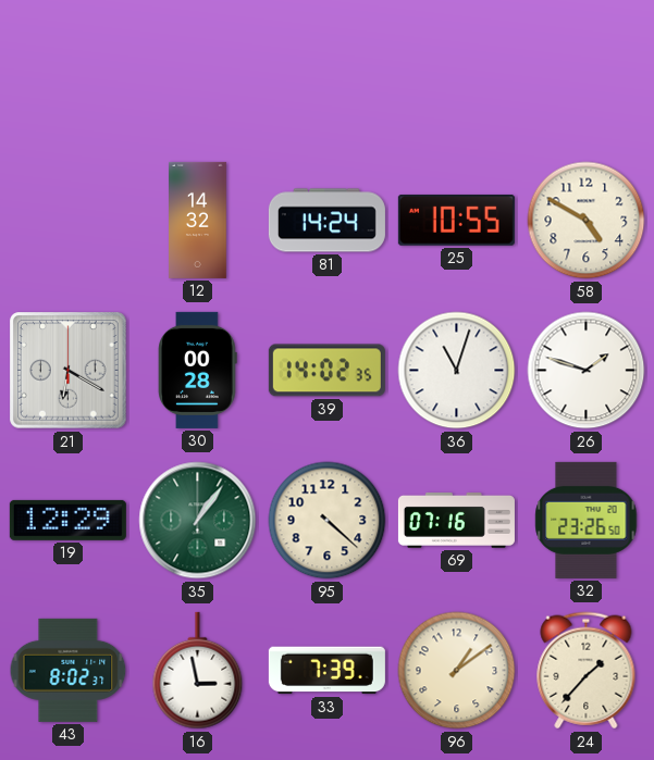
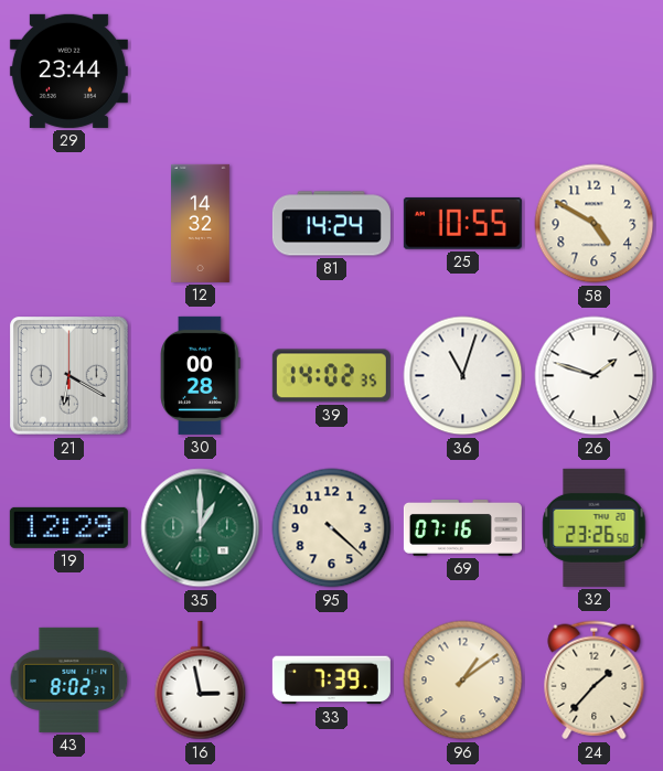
29: none -> 23:44 (68, 71)
35: 1:06 -> 1:00 (201, 528)
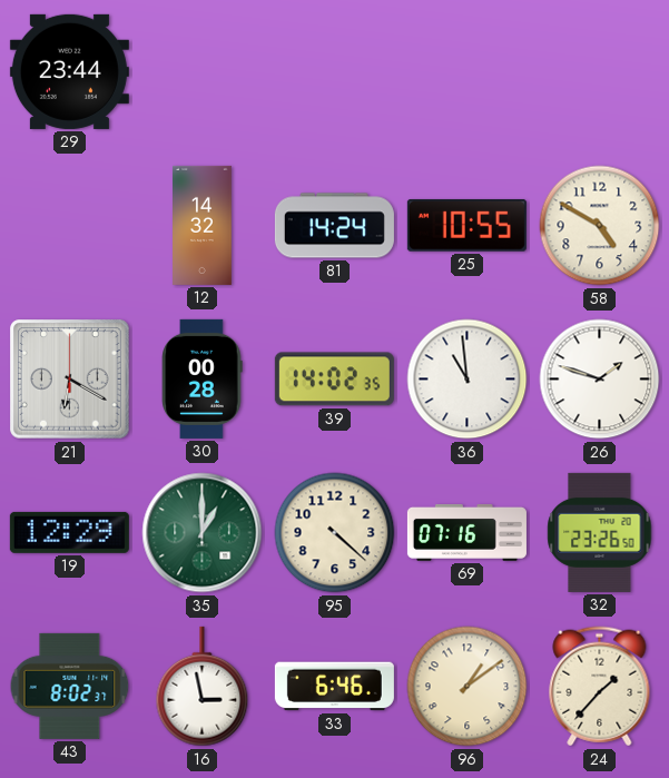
36: 11:03 -> 10:59 (468, 380)
33: 7:39 -> 6:46 (334, 687)
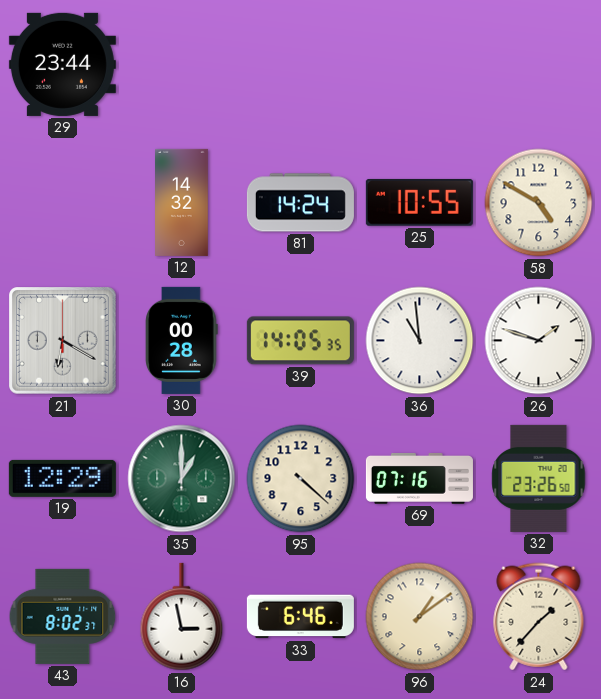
39: 14:02 -> 14:05 (300, 341)
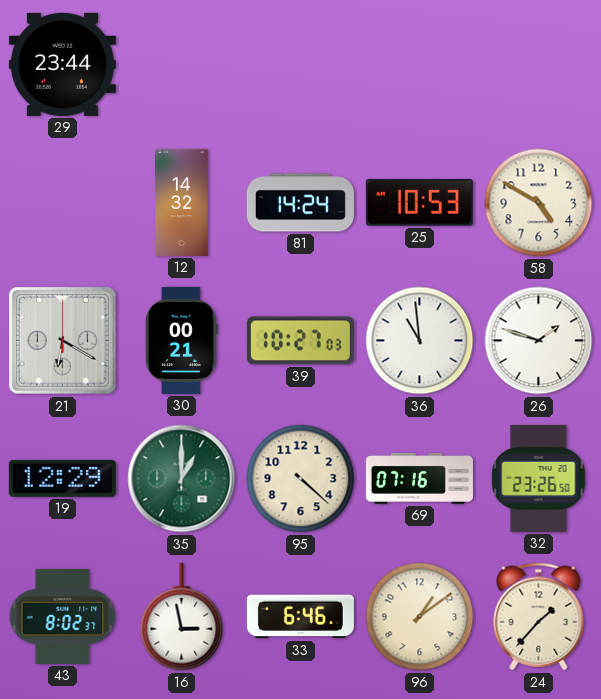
25: 10:55 -> 10:53 (419, 203)
30: 00:28 -> 00:21 (182, 340)
39: 14:05 -> 10:27 (300, 341)
